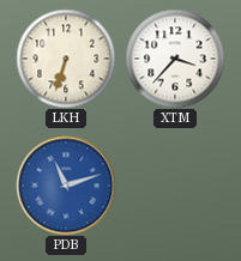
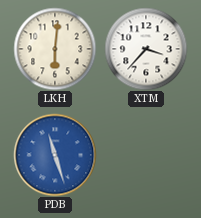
LKH: 6:33 -> 6:01 (55, 49)
PDB: 11:12 -> 11:27 (55, 155)
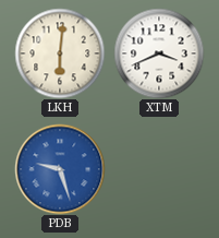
XTM: 3:37 -> 3:41 (159, 53)
PDB: 11:27 -> 9:27 (60, 169)
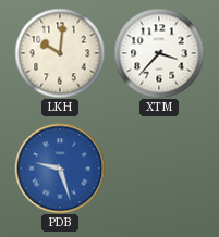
LKH: 6:01 -> 10:01 (60, 53)
XTM: 3:41 -> 3:37 (159, 53)
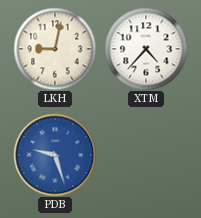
LKH: 10:01 -> 9:02 (55, 49)
XTM: 3:37 -> 4:37 (146, 49)
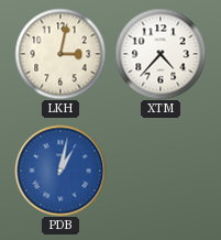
LKH: 9:02 -> 3:02 (60, 54)
PDB: 9:27 -> 1:02 (60, 171)
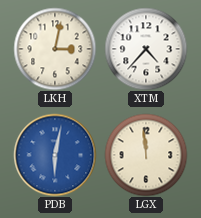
PDB: 1:02 -> 6:02 (55, 155)
LGX: none -> 11:59 (146, 155)
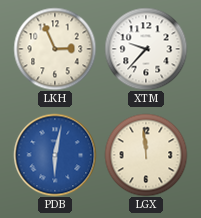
LKH: 3:02 -> 2:56 (55, 49)
XTM: 4:37 -> 9:37 (146, 49)
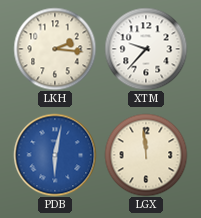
LKH: 2:56 -> 2:16 (55, 49)
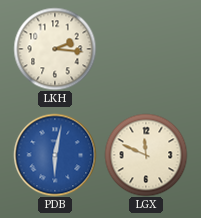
XTM: 9:37 -> none (146, 49)
LGX: 11:59 -> 11:49 (146, 155)
